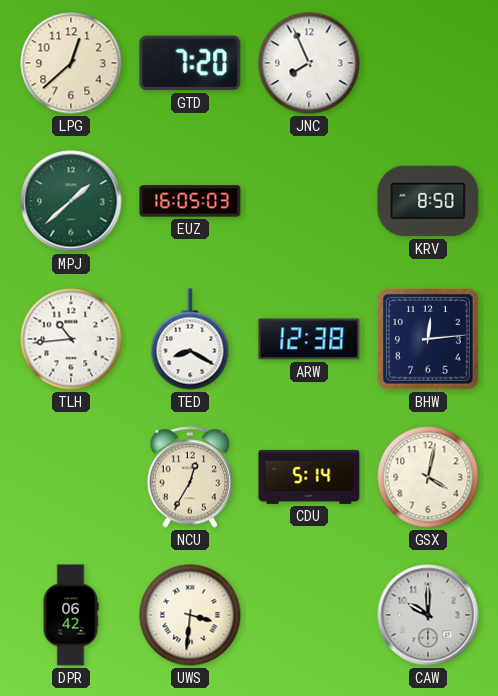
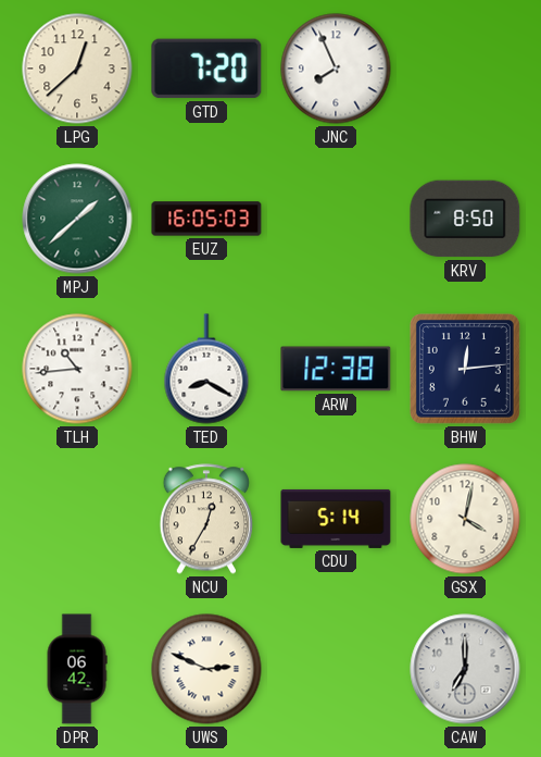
UWS: 3:31 -> 2:49 (206, 669)
CAW: 10:00 -> 7:00 (465, 669)
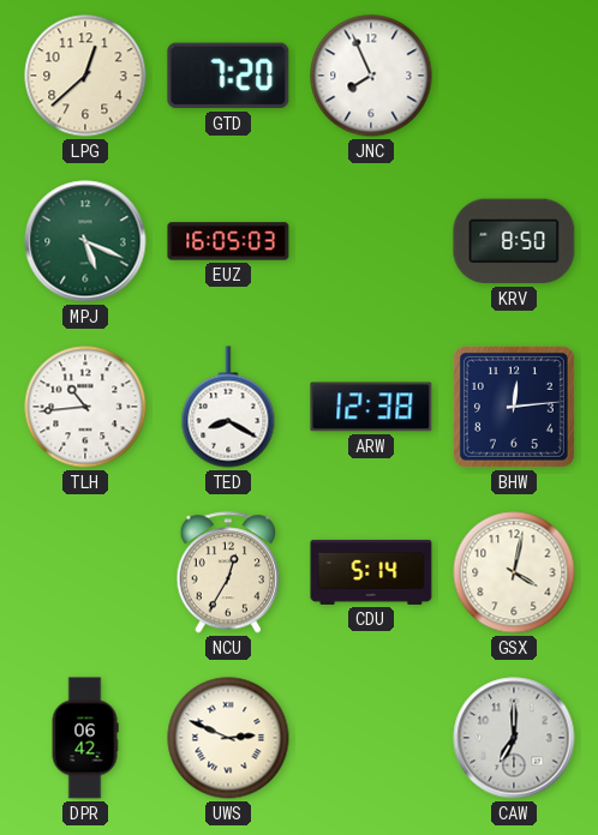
MPJ: 1:38 -> 5:19 (85, 241)
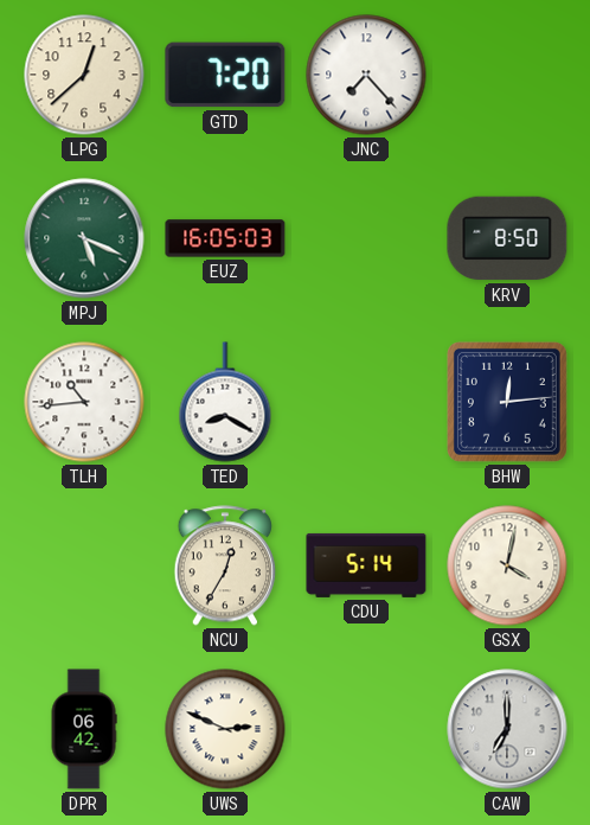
JNC: 7:56 -> 7:23 (366, 75)
ARW: 12:38 -> none (371, 407)
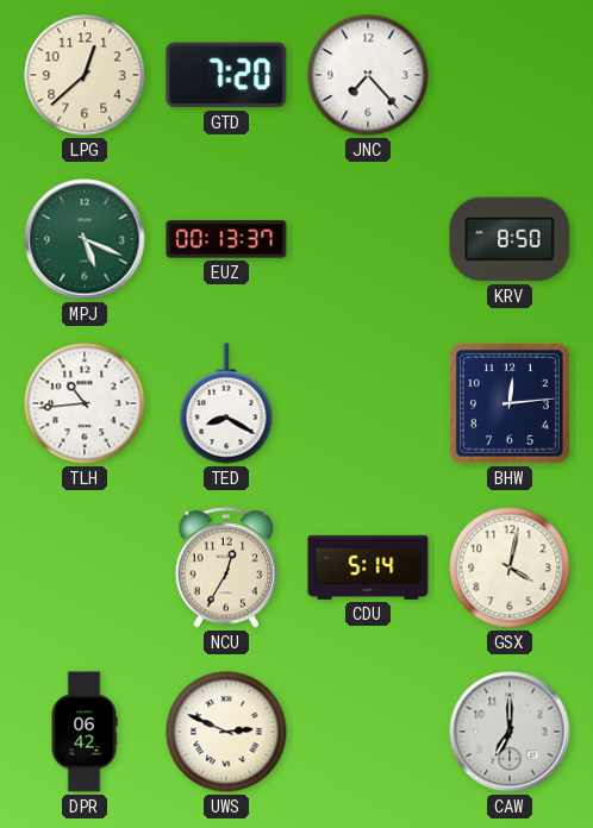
EUZ: 16:05 -> 00:13 (226, 239)
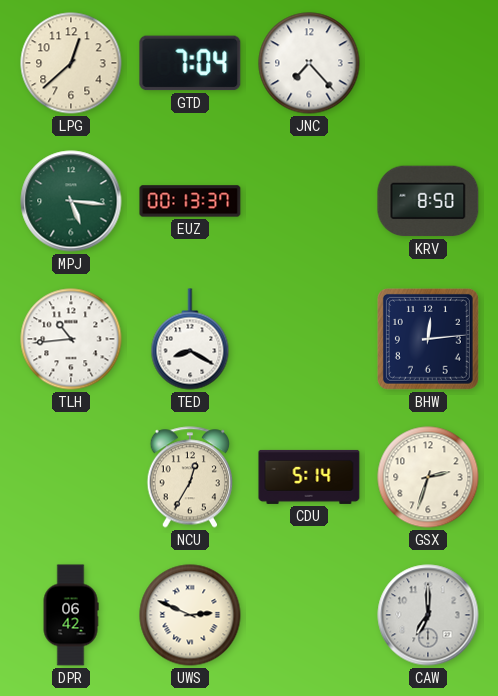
GTD: 7:20 -> 7:04 (190, 63)
MPJ: 5:19 -> 5:16 (71, 201)
GSX: 4:02 -> 2:33 (428, 477)
